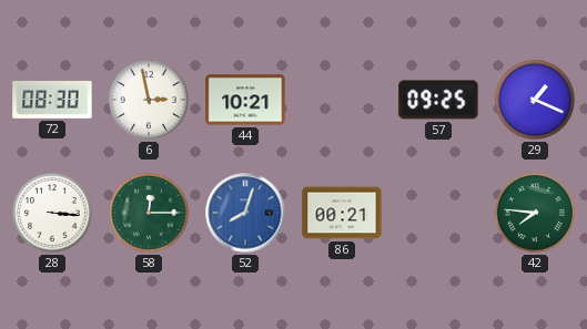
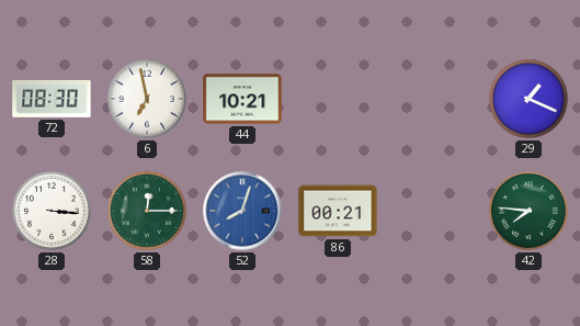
6: 2:58 -> 6:58 (147, 99)
57: 09:25 -> none (438, 100)
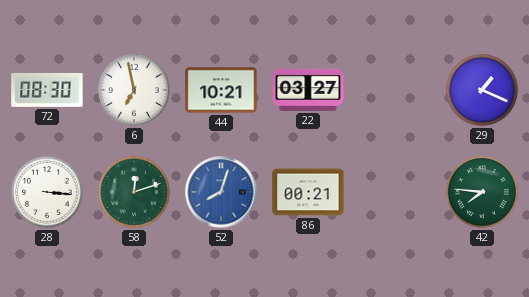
22: none -> 03:27 (308, 90)
58: 12:15 -> 12:12 (134, 192)
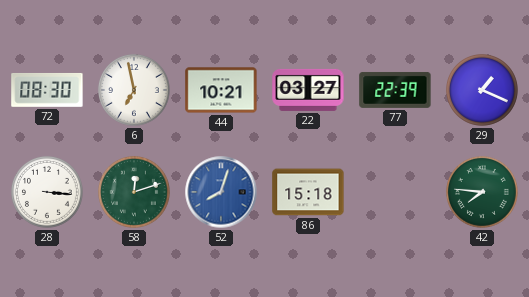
77: none -> 22:39 (395, 90)
86: 00:21 -> 15:18 (308, 192)
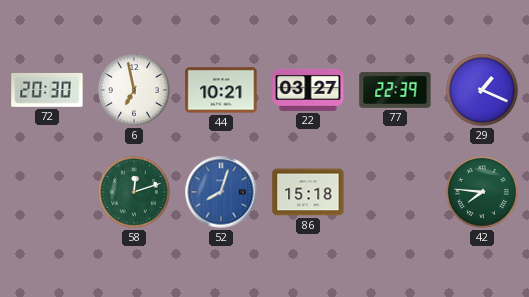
72: 08:30 -> 20:30 (47, 90)
28: 3:16 -> none (47, 192)
